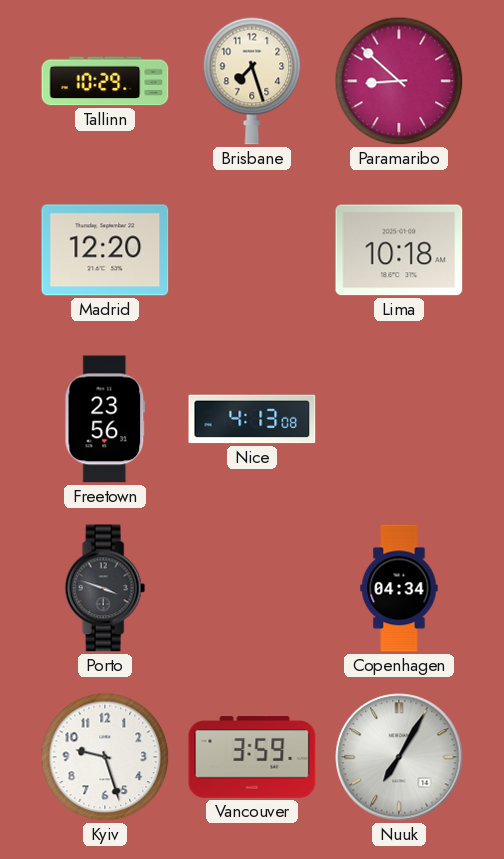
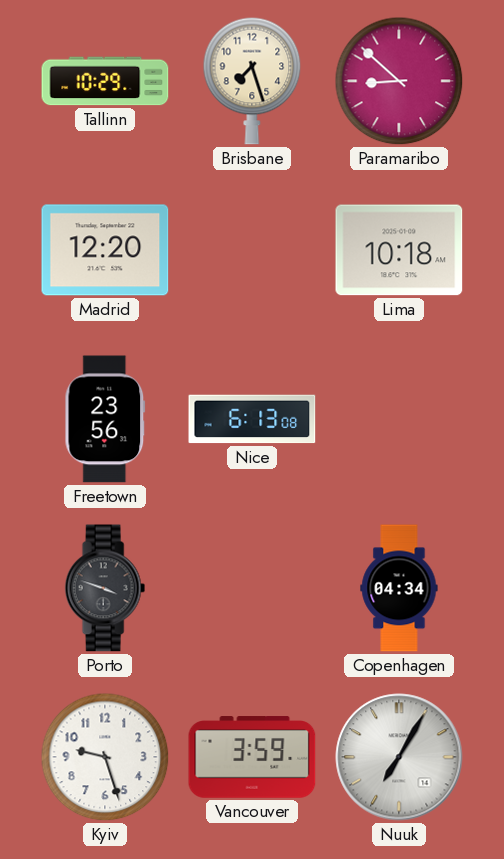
Nice: 4:13 -> 6:13 (252, 419)
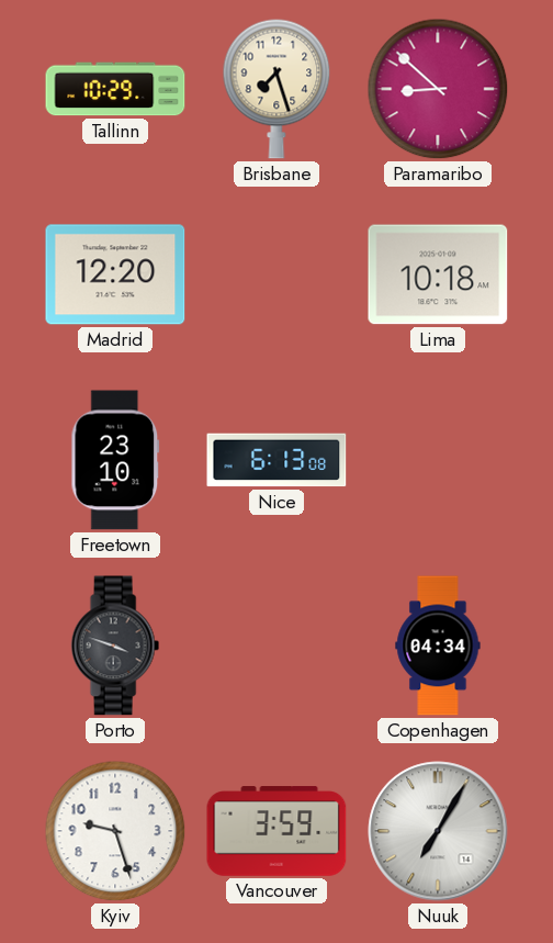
Freetown: 23:56 -> 23:10 (115, 460)
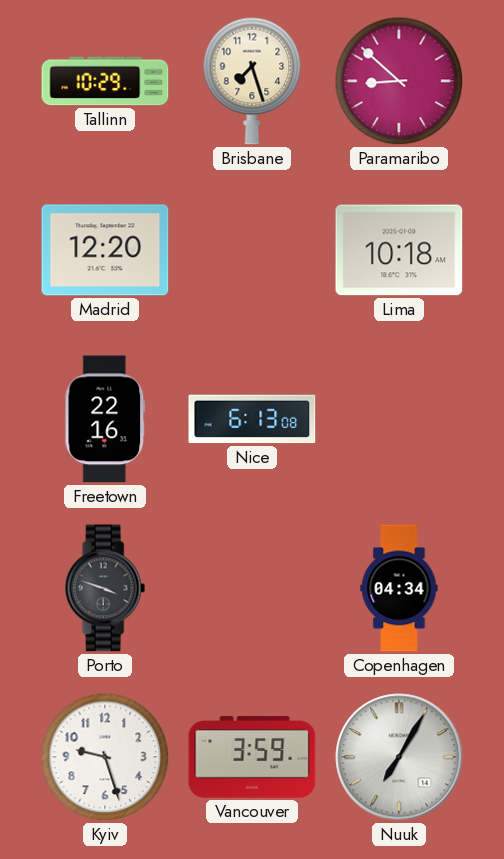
Freetown: 23:10 -> 22:16 (105, 419)
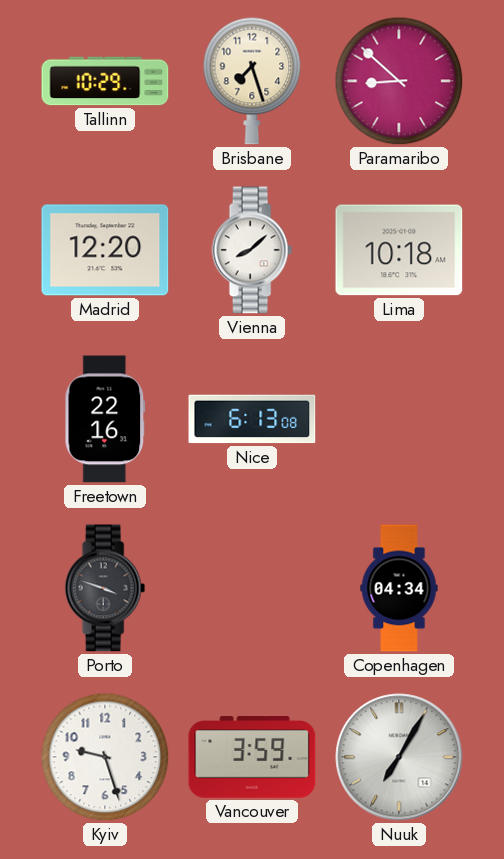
Vienna: none -> 8:08 (252, 250)
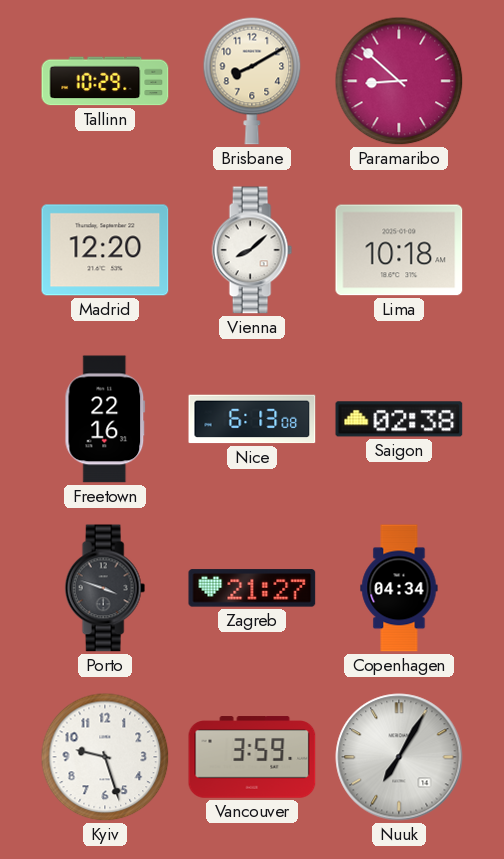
Brisbane: 7:27 -> 8:10 (252, 81)
Saigon: none -> 02:38 (399, 419)
Zagreb: none -> 21:27 (252, 588)
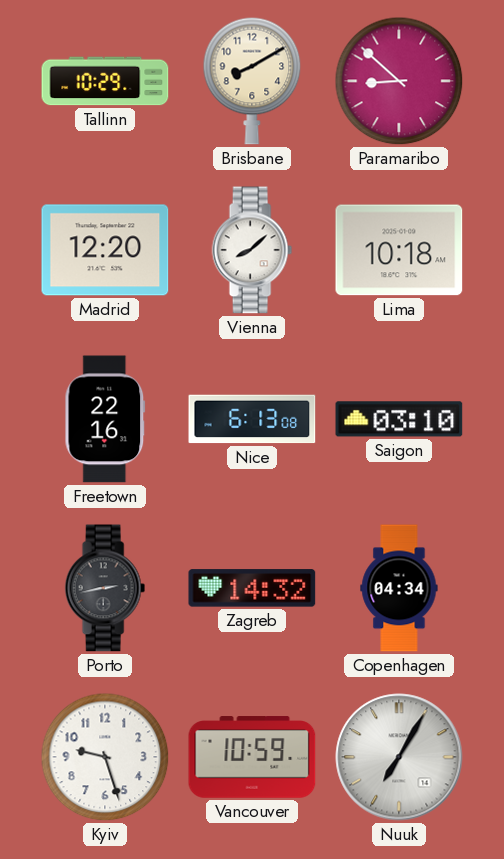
Saigon: 02:38 -> 03:10 (399, 419)
Porto: 3:48 -> 2:43 (105, 588)
Zagreb: 21:27 -> 14:32 (252, 588)
Vancouver: 3:59 -> 10:59 (252, 757)
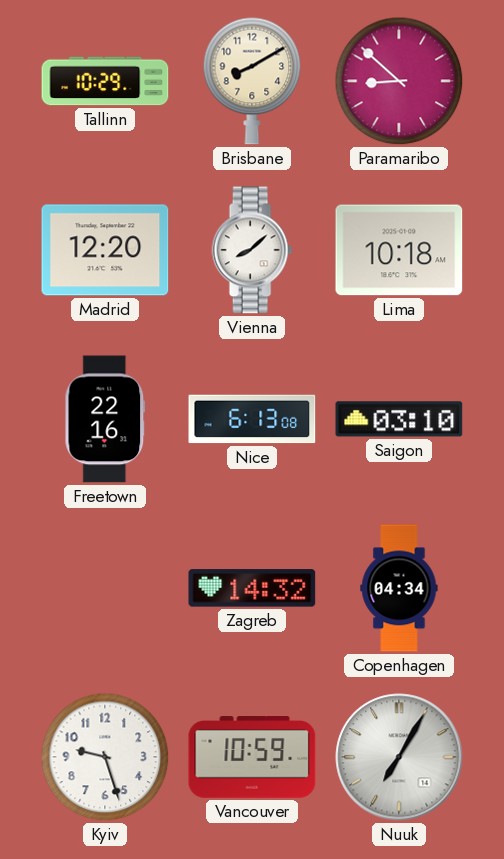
Porto: 2:43 -> none (105, 588)
